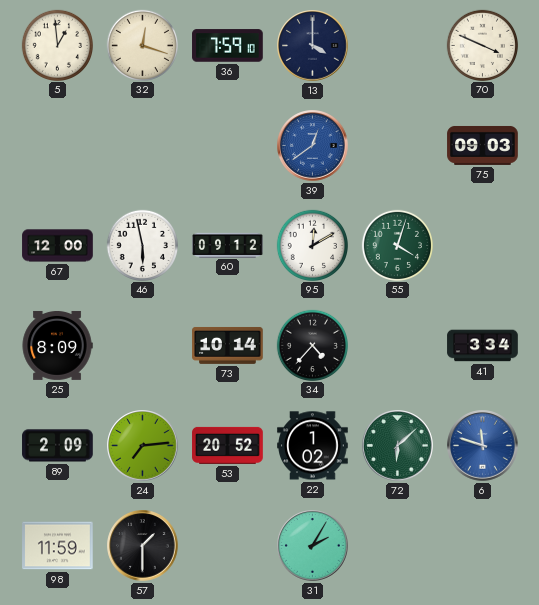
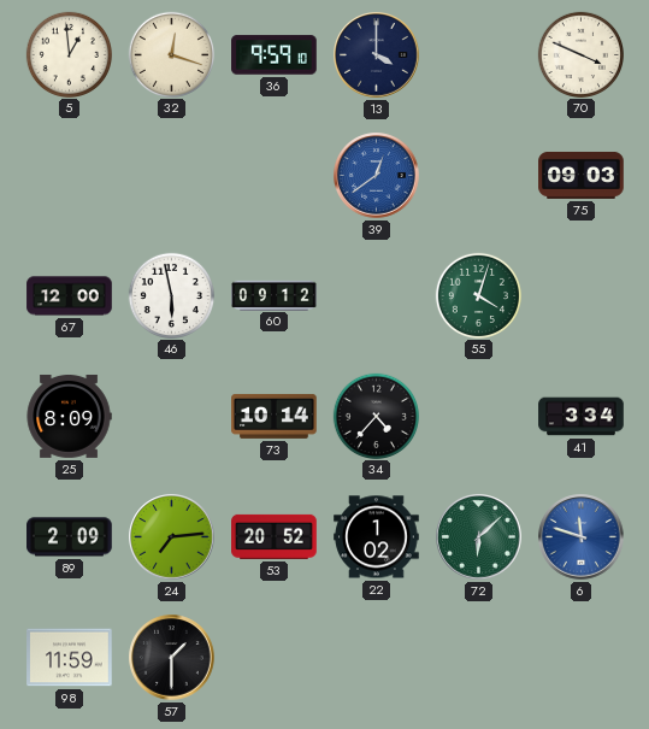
36: 7:59 -> 9:59 (275, 55)
95: 12:10 -> none (312, 245)
31: 2:05 -> none (313, 546)
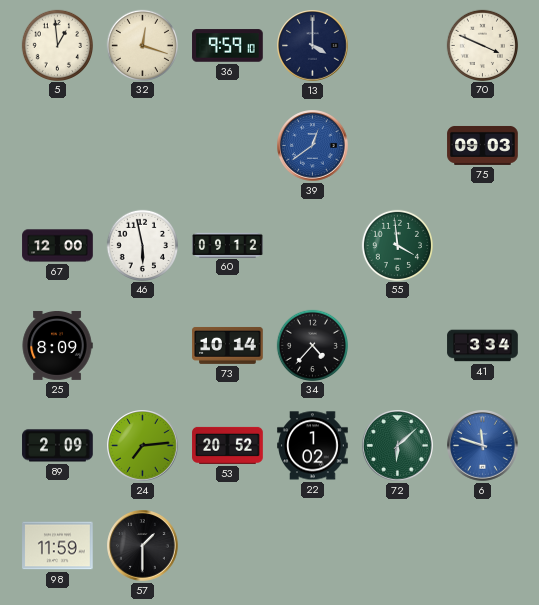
55: 4:03 -> 3:59 (397, 245)
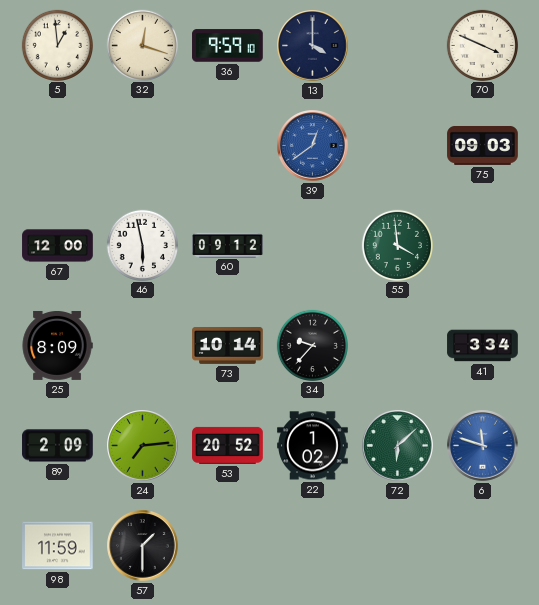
34: 4:37 -> 9:37 (312, 345)
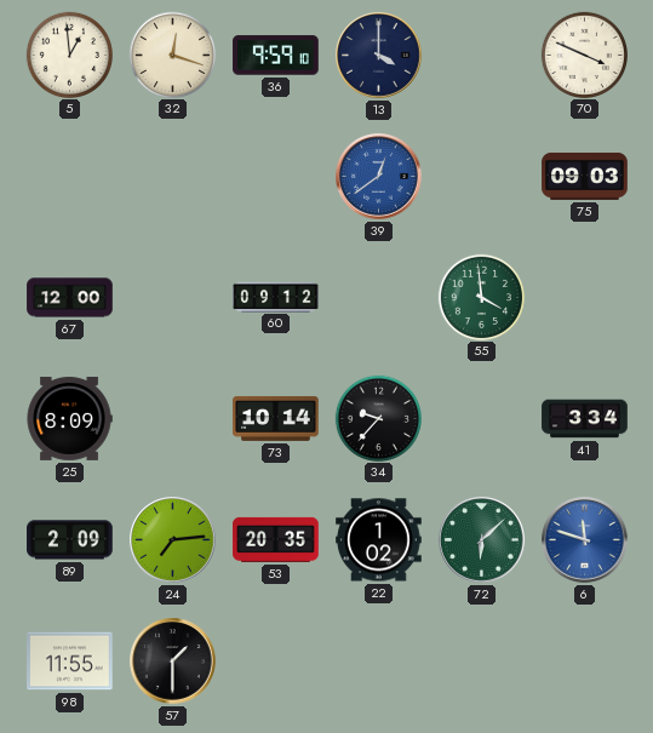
46: 5:58 -> none (142, 245)
53: 20:52 -> 20:35 (276, 539)
98: 11:59 -> 11:55 (70, 662)
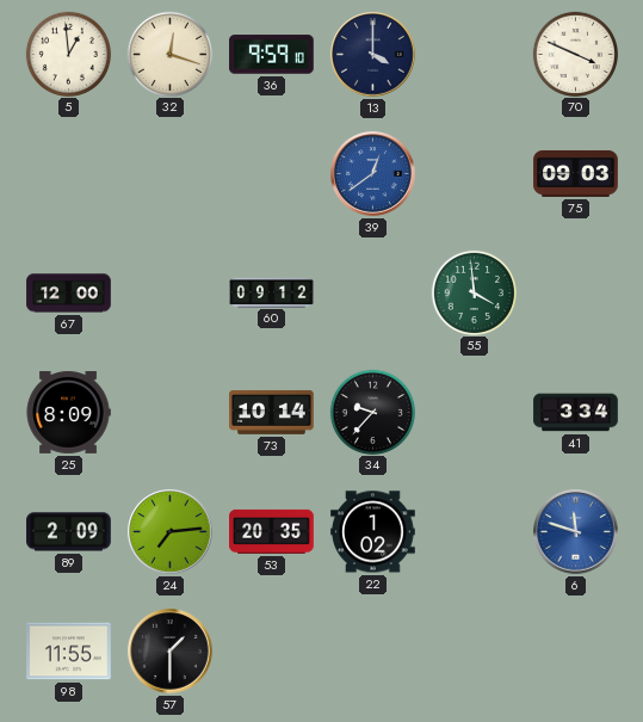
72: 6:08 -> none (482, 540)
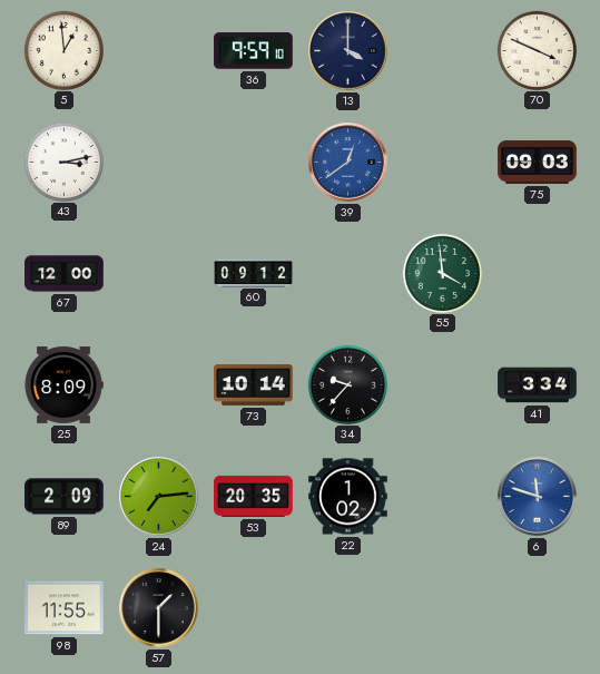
32: 12:18 -> none (169, 54)
43: none -> 3:13 (63, 162)
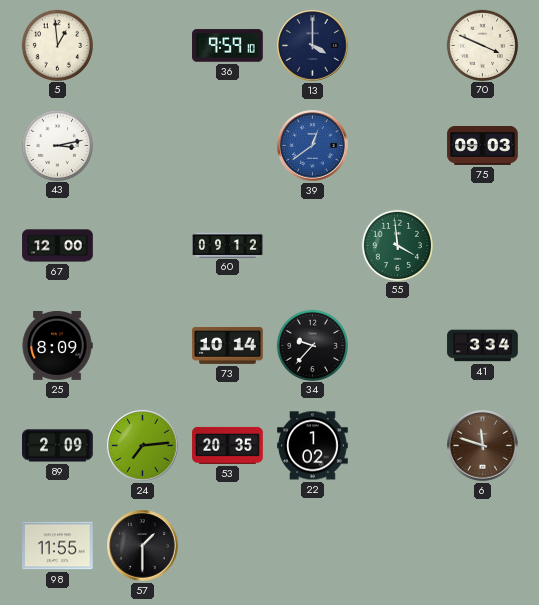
6 dial: blue -> brown (483, 446)
